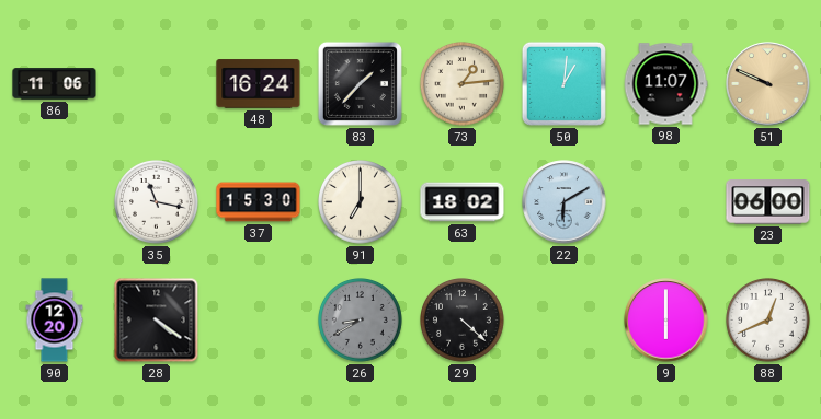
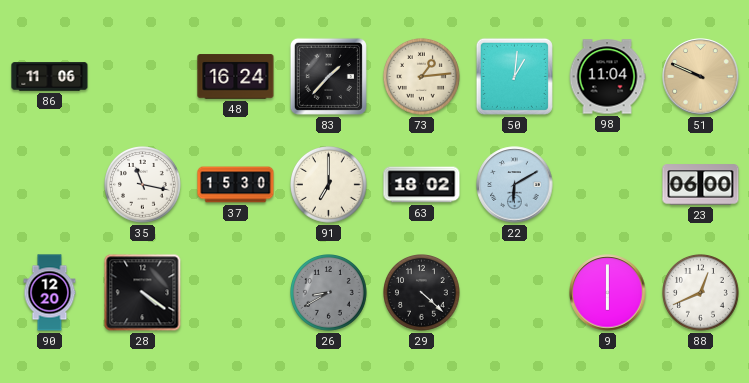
98: 11:07 -> 11:04 (607, 77)
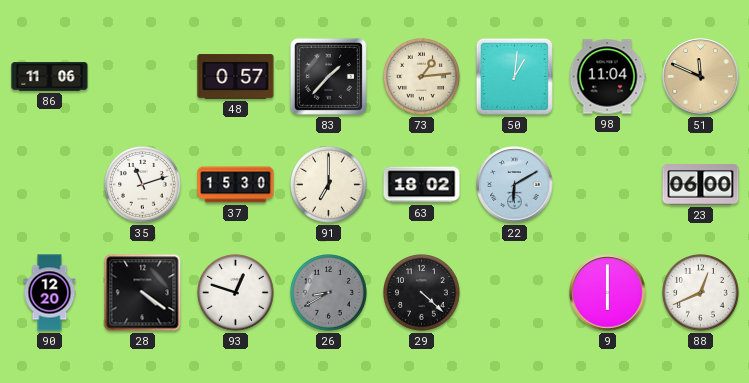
48: 16:24 -> 0:57 (236, 77)
51: 9:49 -> 11:49 (701, 77)
35: 11:17 -> 11:12 (143, 185)
93: none -> 12:48 (236, 293)
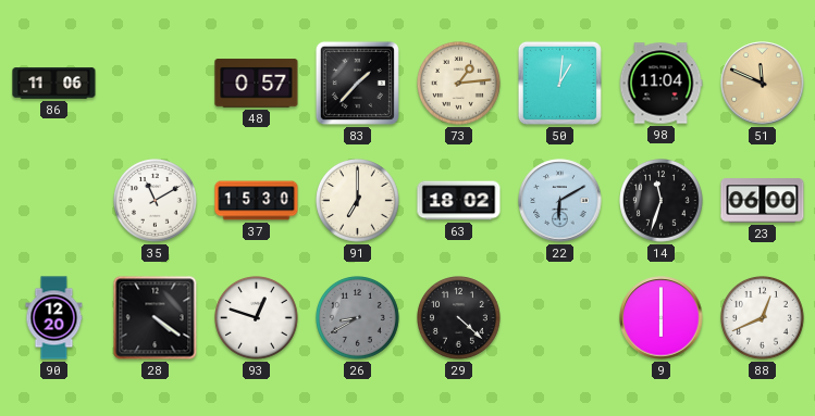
35: 11:12 -> 11:10 (156, 201)
14: none -> 11:33 (662, 201)
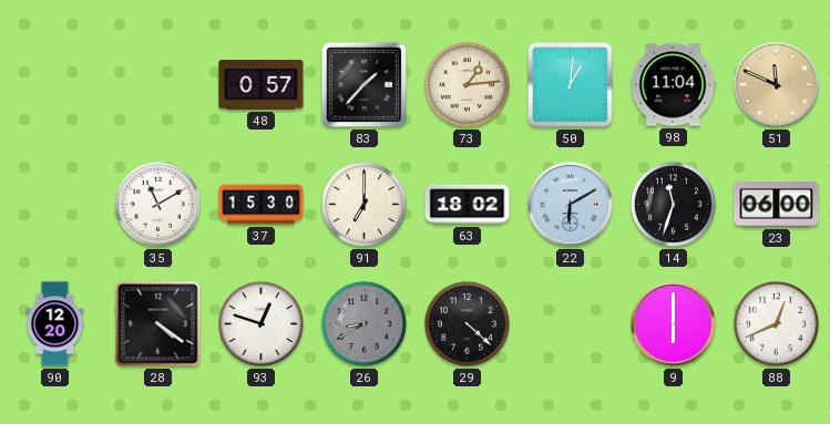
86: 11:06 -> none (54, 84)
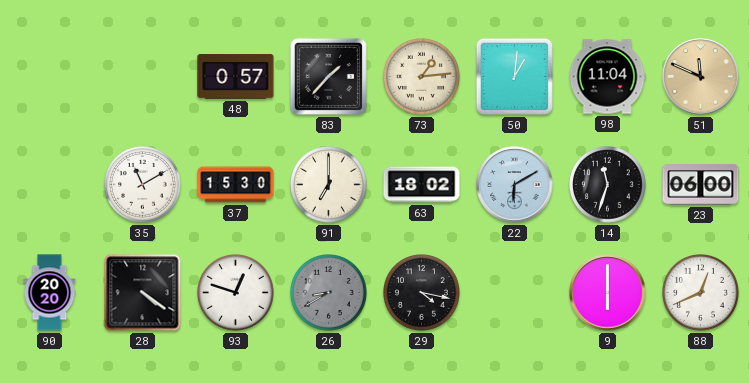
90: 12:20 -> 20:20 (50, 293)
29: 4:22 -> 4:17 (422, 293)
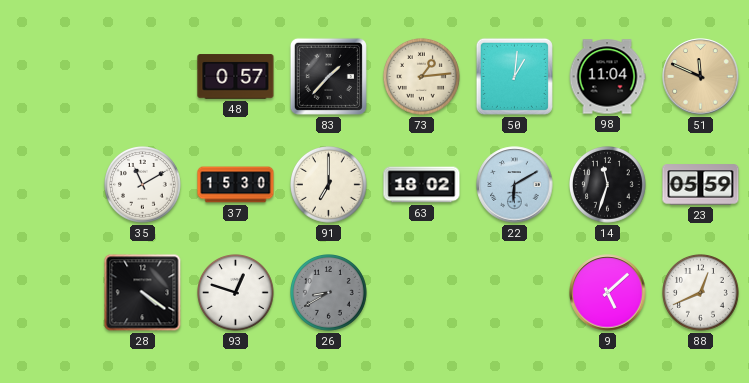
23: 06:00 -> 05:59 (701, 185)
90: 20:20 -> none (50, 293)
29: 4:17 -> none (422, 293)
9: 6:00 -> 5:08 (608, 293)
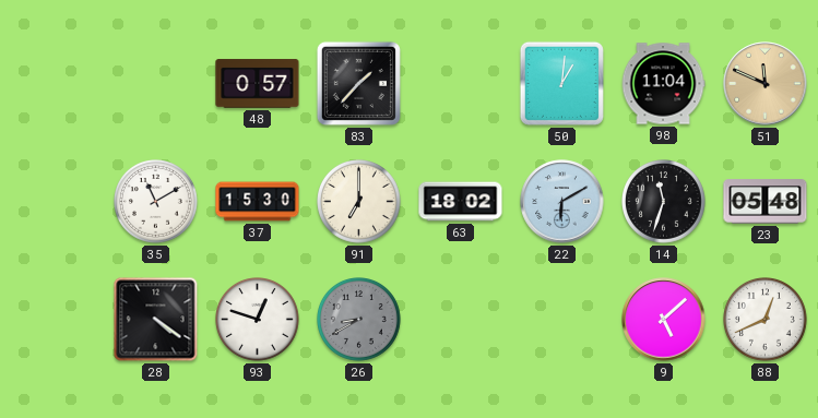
73: 1:14 -> none (422, 77)
23: 05:59 -> 05:48 (766, 202)
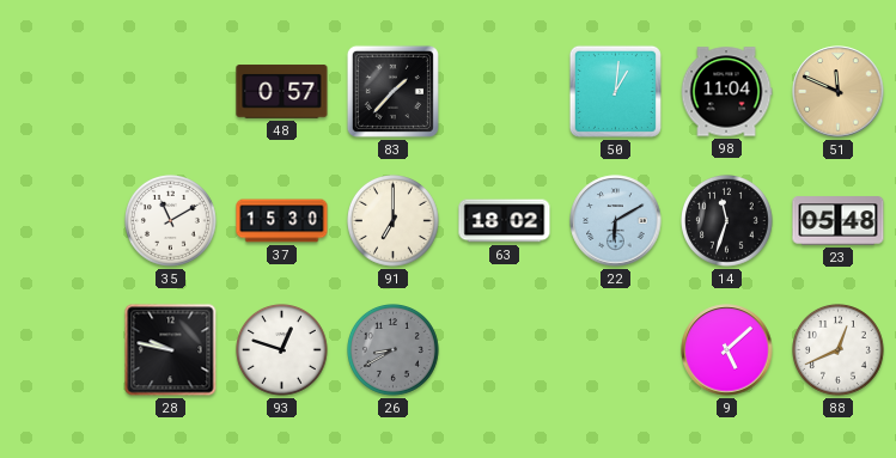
28: 4:21 -> 9:47 (171, 350)
